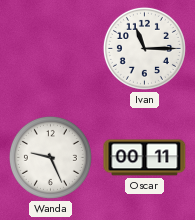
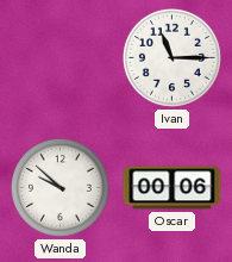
Wanda: 9:26 -> 9:52 (59, 187)
Oscar: 00:11 -> 00:06 (173, 188)
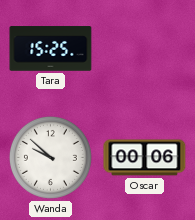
Tara: none -> 15:25 (51, 49)
Ivan: 11:15 -> none (171, 57)
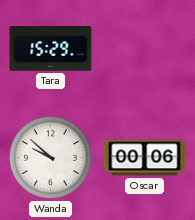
Tara: 15:25 -> 15:29 (51, 49)
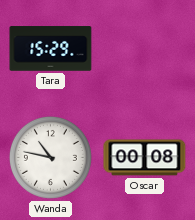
Wanda: 9:52 -> 10:47 (50, 157)
Oscar: 00:06 -> 00:08 (145, 158)
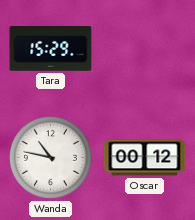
Oscar: 00:08 -> 00:12 (145, 158)
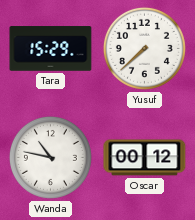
Yusuf: none -> 7:38 (144, 48)
